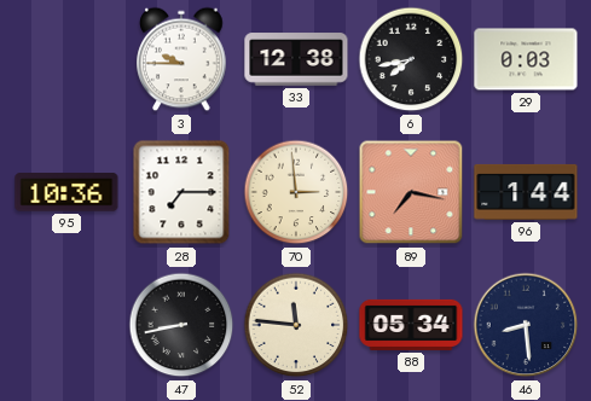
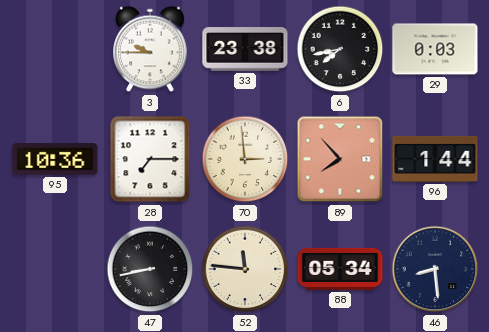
33: 12:38 -> 23:38 (245, 49)
89: 7:17 -> 7:53 (340, 159)
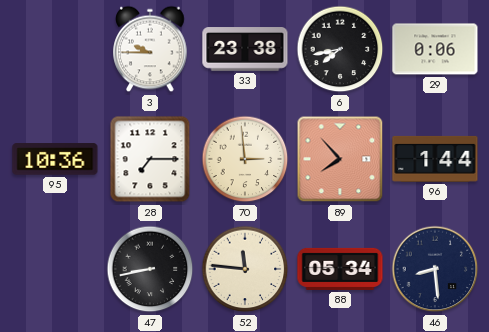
29: 0:03 -> 0:06 (435, 49)
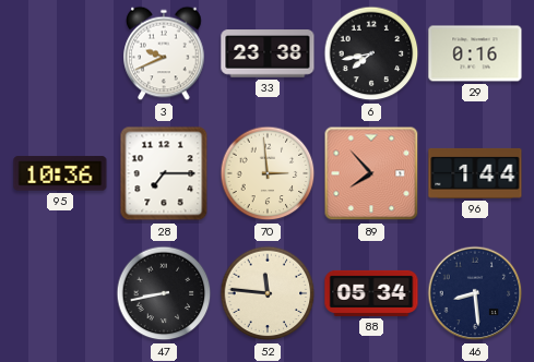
3: 9:45 -> 9:41 (164, 53)
29: 0:06 -> 0:16 (475, 53)
